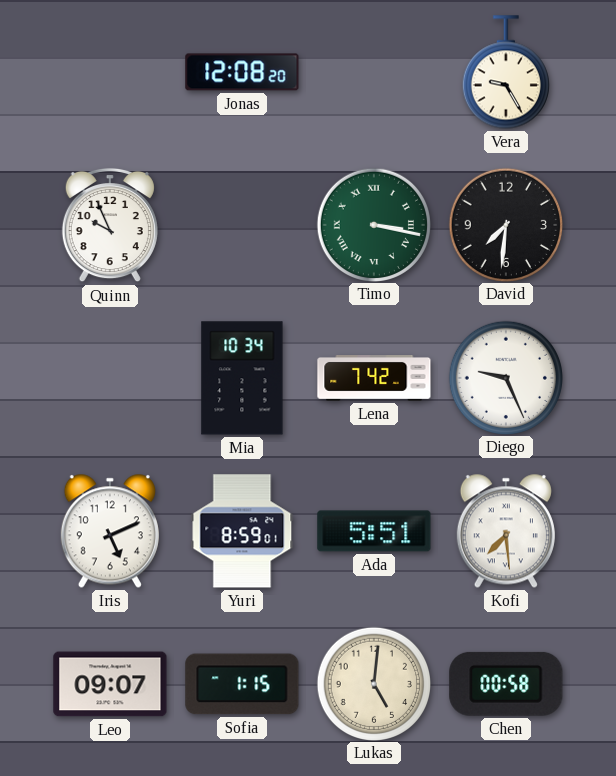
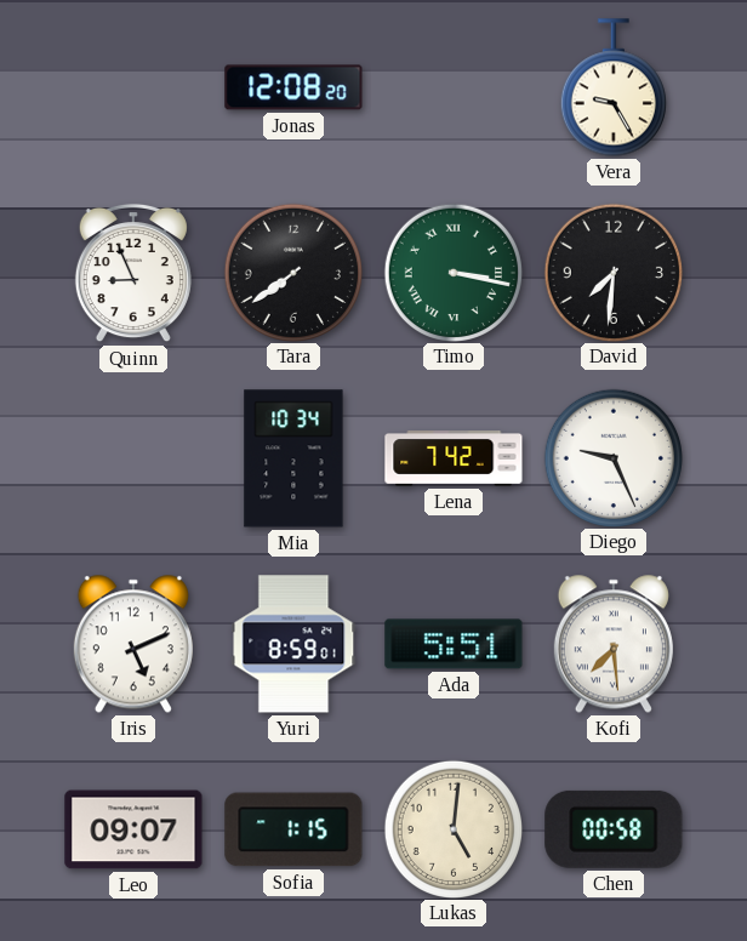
Quinn: 9:56 -> 8:56 (133, 273)
Tara: none -> 7:39 (292, 272)
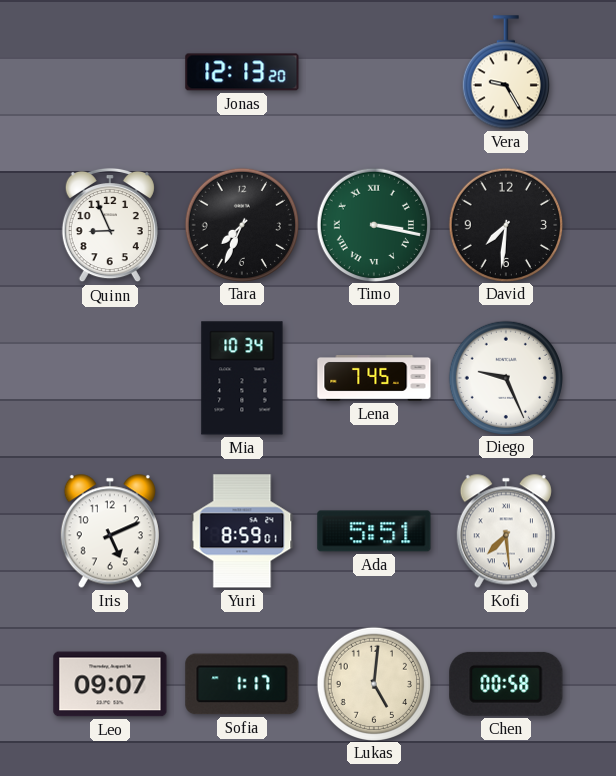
Jonas: 12:08 -> 12:13 (242, 72)
Tara: 7:39 -> 7:34 (241, 224)
Lena: 7:42 -> 7:45 (374, 379)
Sofia: 1:15 -> 1:17 (242, 684)
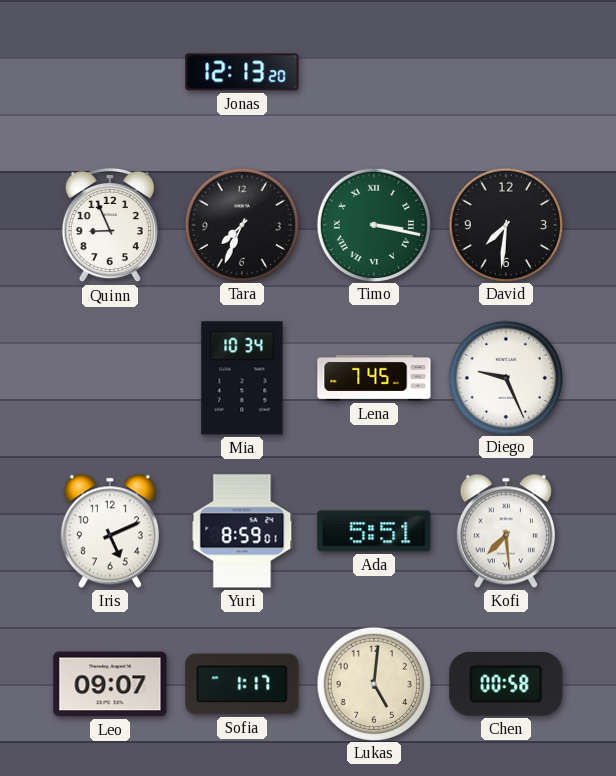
Vera: 9:25 -> none (506, 72)
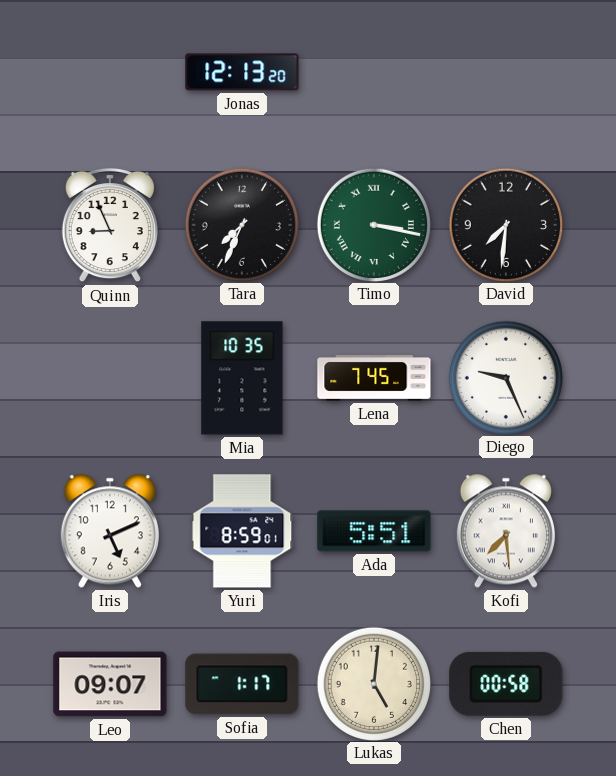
Mia: 10:34 -> 10:35 (242, 378)
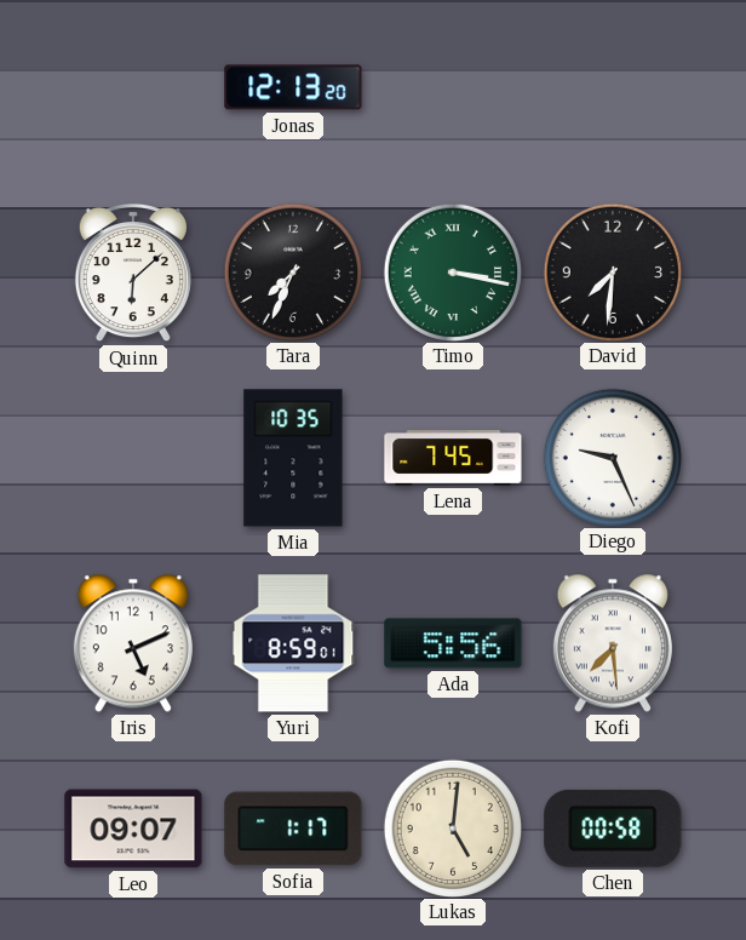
Quinn: 8:56 -> 6:08 (133, 273)
Ada: 5:51 -> 5:56 (453, 643)
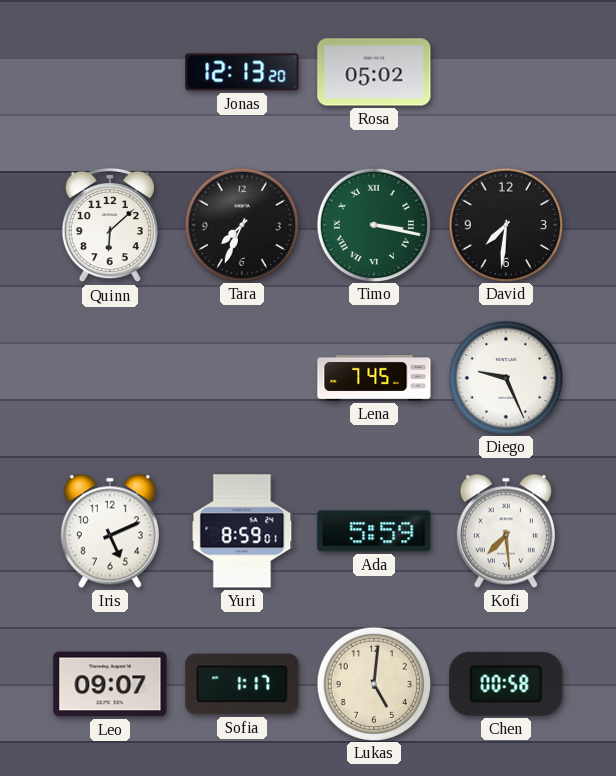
Rosa: none -> 05:02 (374, 72)
Mia: 10:35 -> none (293, 458)
Ada: 5:56 -> 5:59 (374, 531)
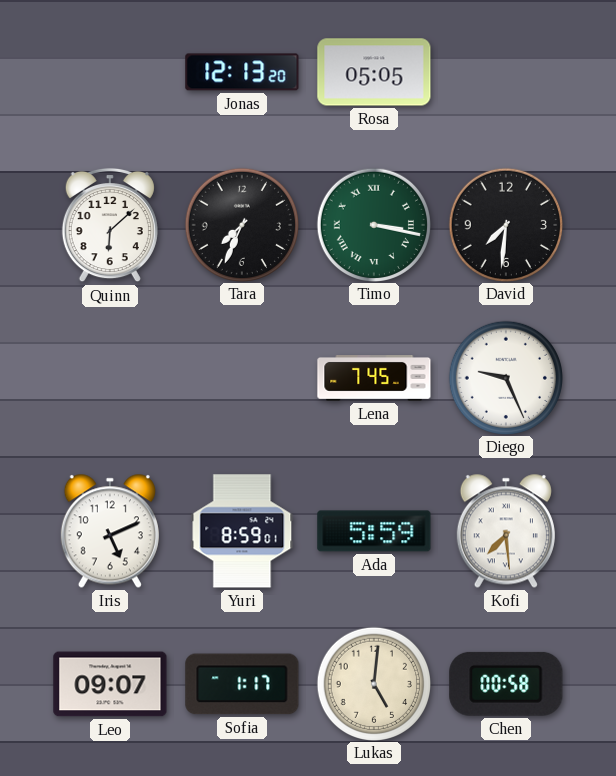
Rosa: 05:02 -> 05:05 (374, 72)
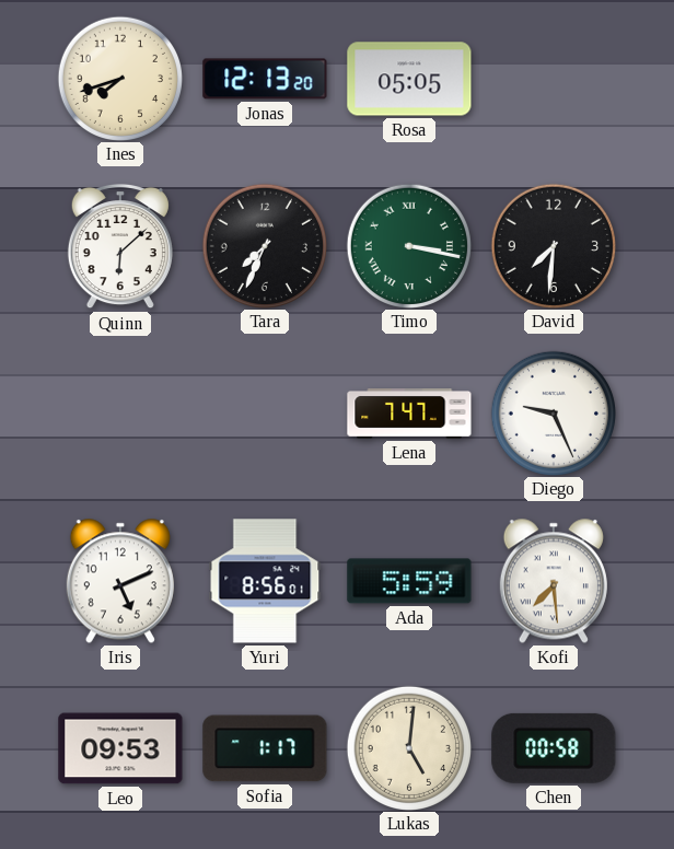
Ines: none -> 7:42 (119, 78)
Lena: 7:45 -> 7:47 (409, 415)
Yuri: 8:59 -> 8:56 (265, 581)
Leo: 09:07 -> 09:53 (120, 748)
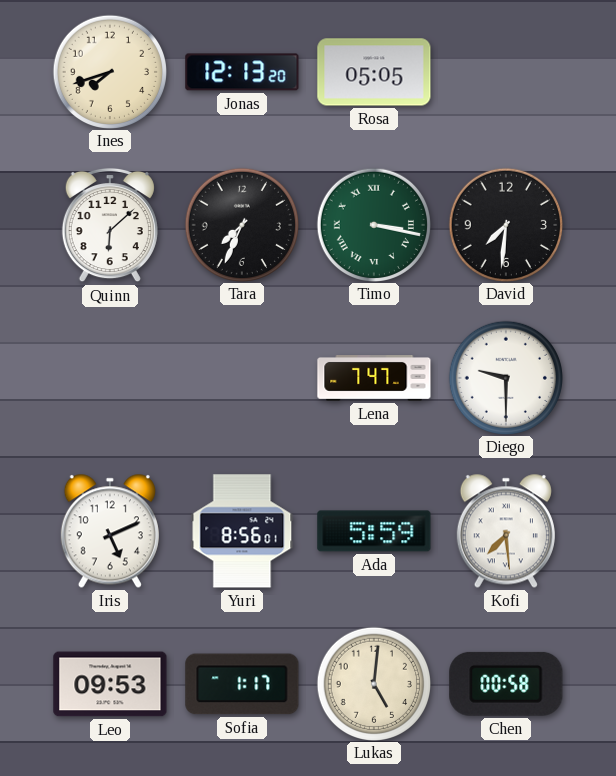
Diego: 9:26 -> 9:30 (505, 377)
